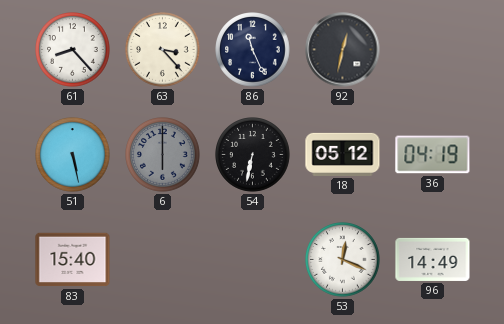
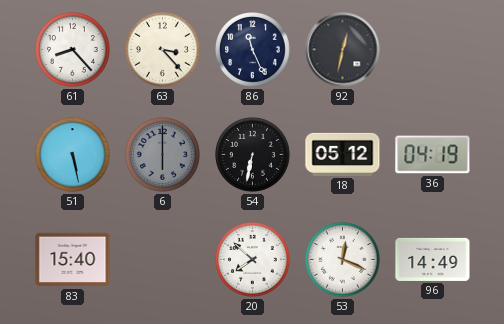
20: none -> 7:52 (253, 260)
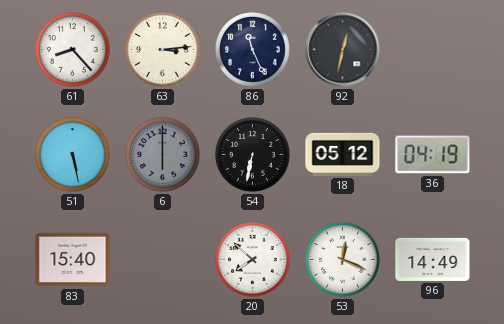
63: 3:23 -> 3:14 (163, 50)
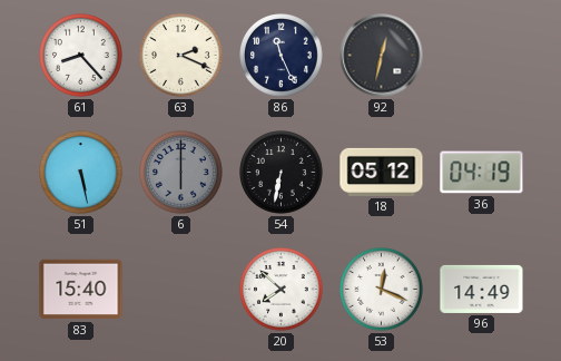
63: 3:14 -> 2:19 (181, 56)
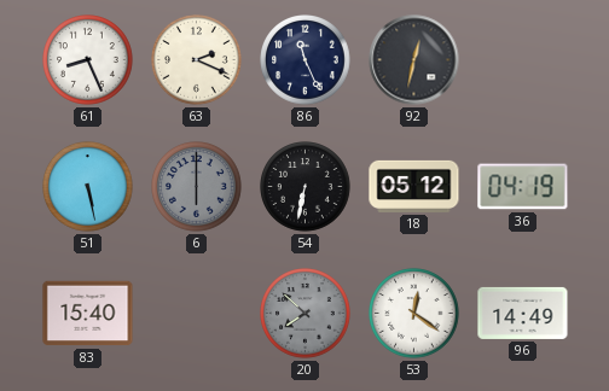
61: 8:23 -> 8:26 (88, 60)
20 dial: white -> grey (306, 314)
53: 12:19 -> 12:21 (414, 314)
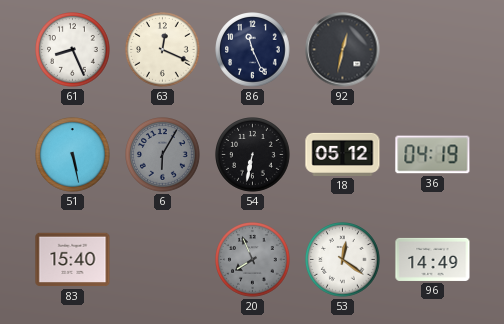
63: 2:19 -> 12:19 (163, 50)
6: 6:00 -> 6:05 (163, 155)
20: 7:52 -> 7:56 (253, 260)
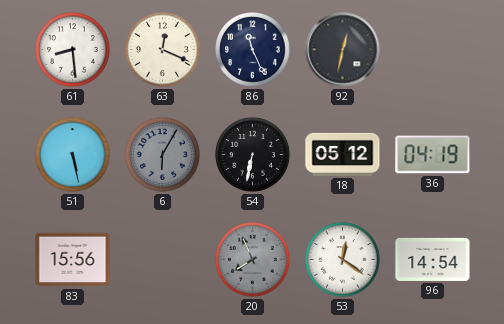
61: 8:26 -> 8:29 (73, 50)
83: 15:40 -> 15:56 (73, 260)
96: 14:49 -> 14:54 (433, 259)
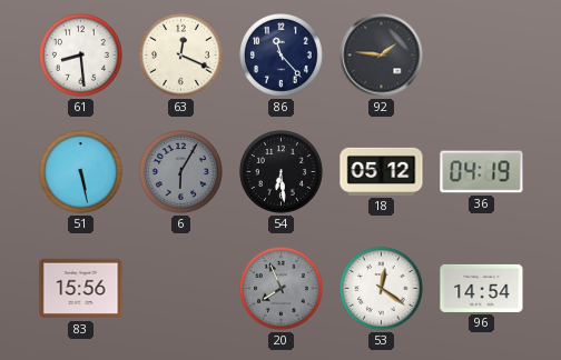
86: 11:26 -> 11:23 (282, 56)
92: 12:32 -> 1:46 (382, 56)
54: 6:32 -> 6:29 (282, 172)
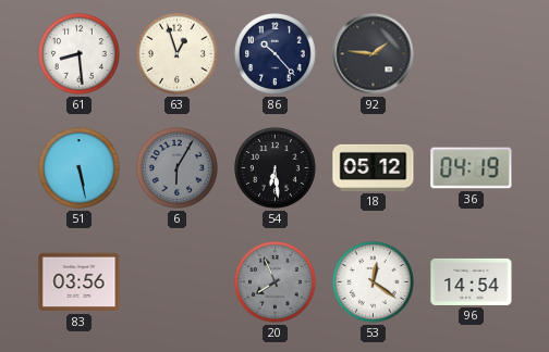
63: 12:19 -> 12:57 (178, 54)
86: 11:23 -> 10:23 (276, 54)
83: 15:56 -> 03:56 (80, 282)
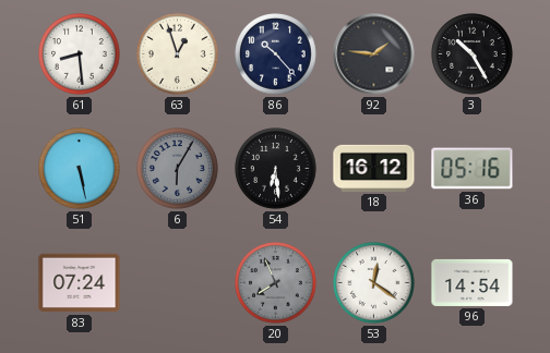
3: none -> 10:25 (473, 54)
18: 05:12 -> 16:12 (374, 168)
36: 04:19 -> 05:16 (473, 169)
83: 03:56 -> 07:24 (80, 283)
